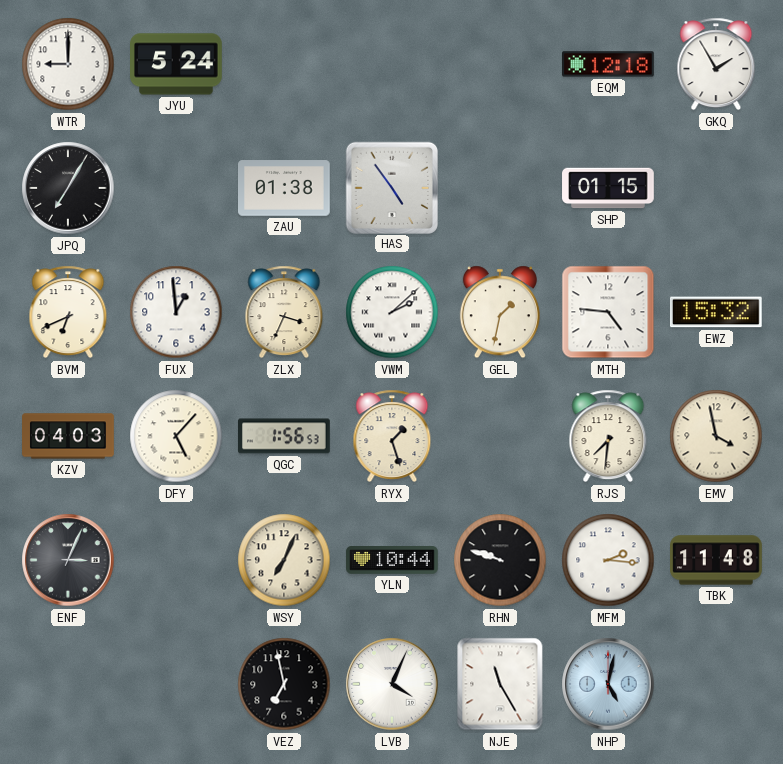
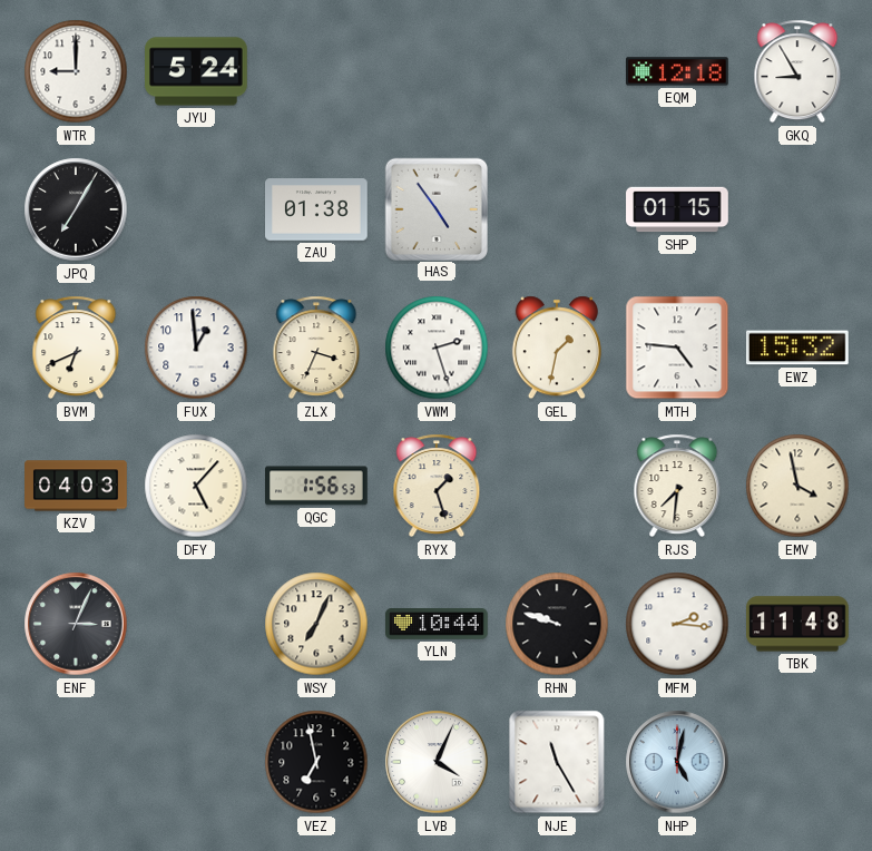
GKQ: 1:55 -> 8:55 (797, 71)
VWM: 2:08 -> 2:27 (437, 348)
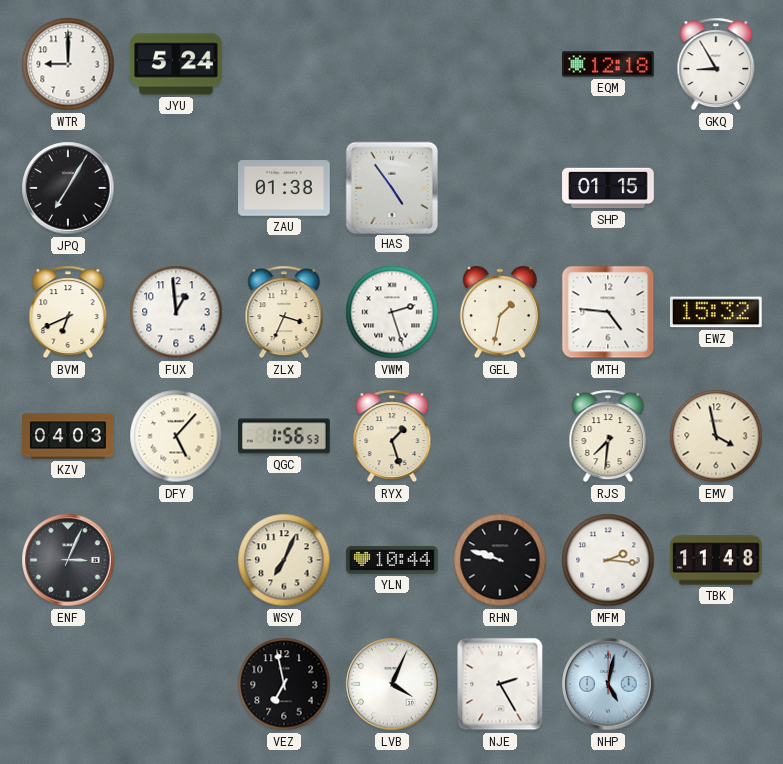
NJE: 11:25 -> 2:25 (500, 684)
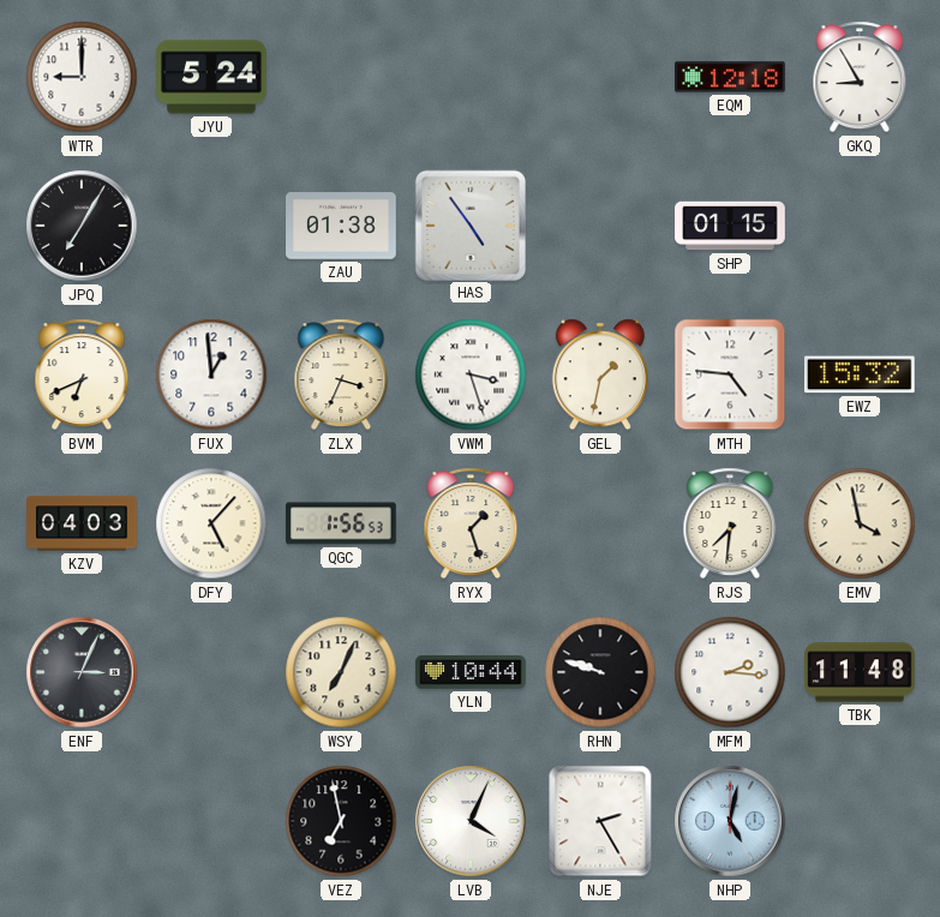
VWM: 2:27 -> 3:27 (471, 374)
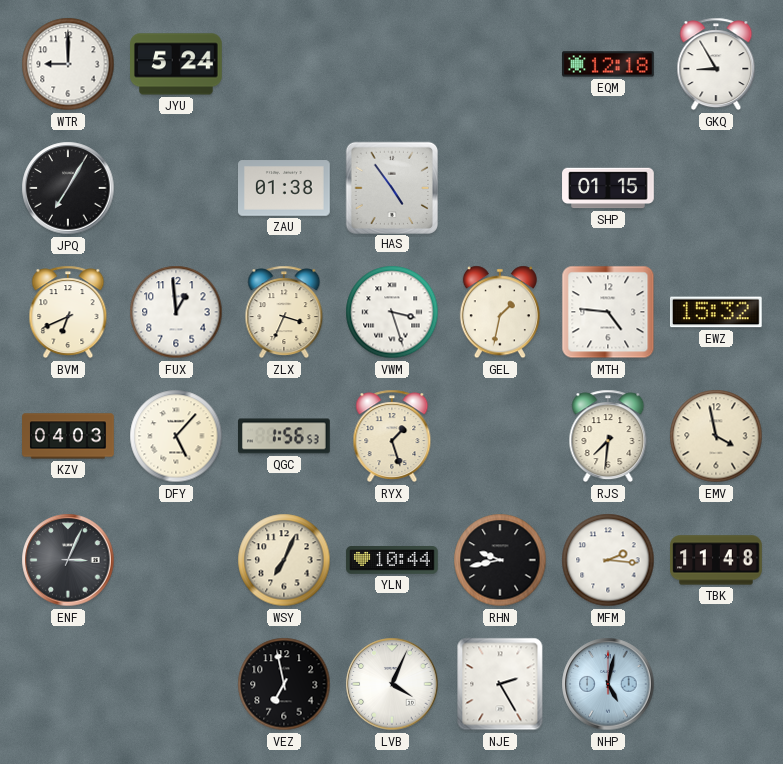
RHN: 9:48 -> 9:43 (500, 560)
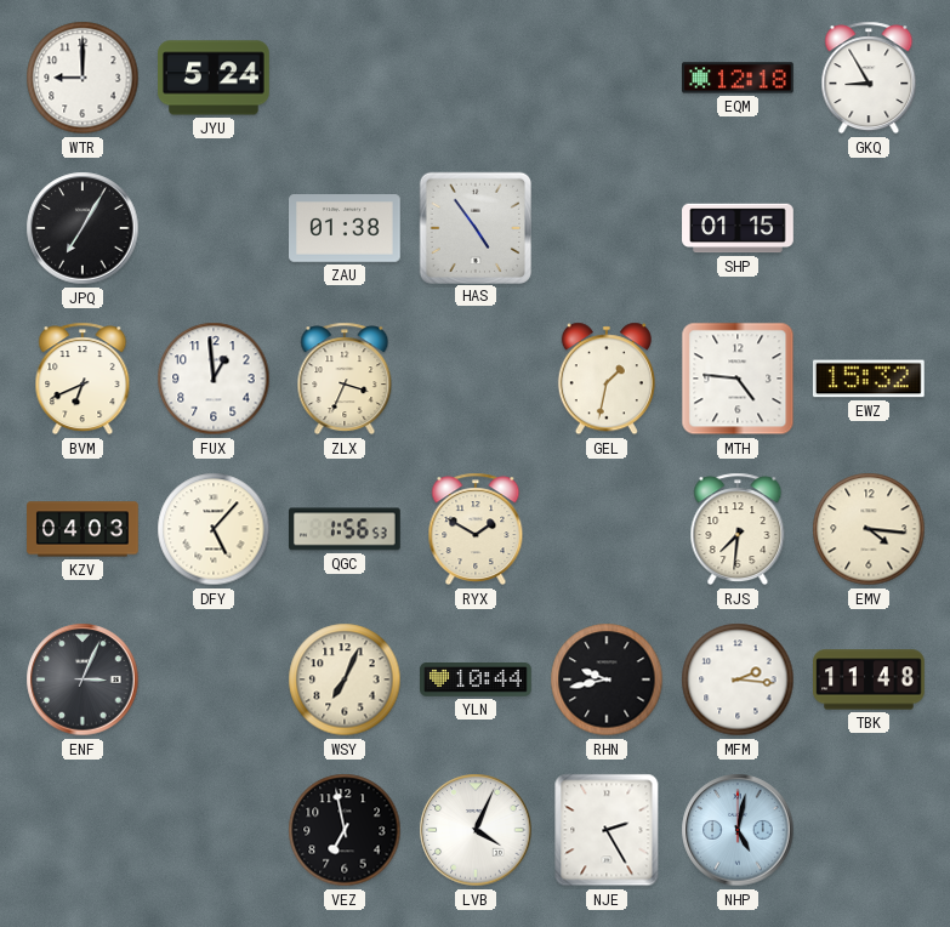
VWM: 3:27 -> none (392, 312)
RYX: 1:27 -> 1:50 (476, 529)
EMV: 3:58 -> 4:16 (869, 529)
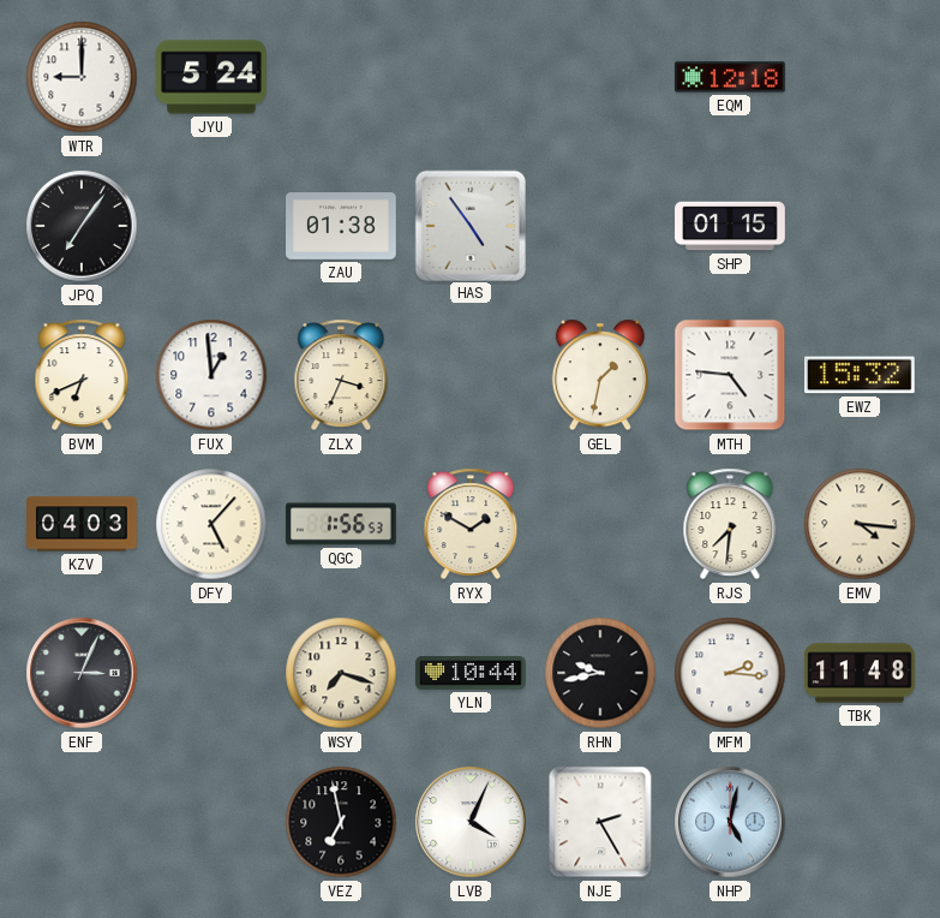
GKQ: 8:55 -> none (869, 78)
JPQ: 7:05 -> 7:06 (82, 226)
WSY: 7:04 -> 7:18 (341, 673)
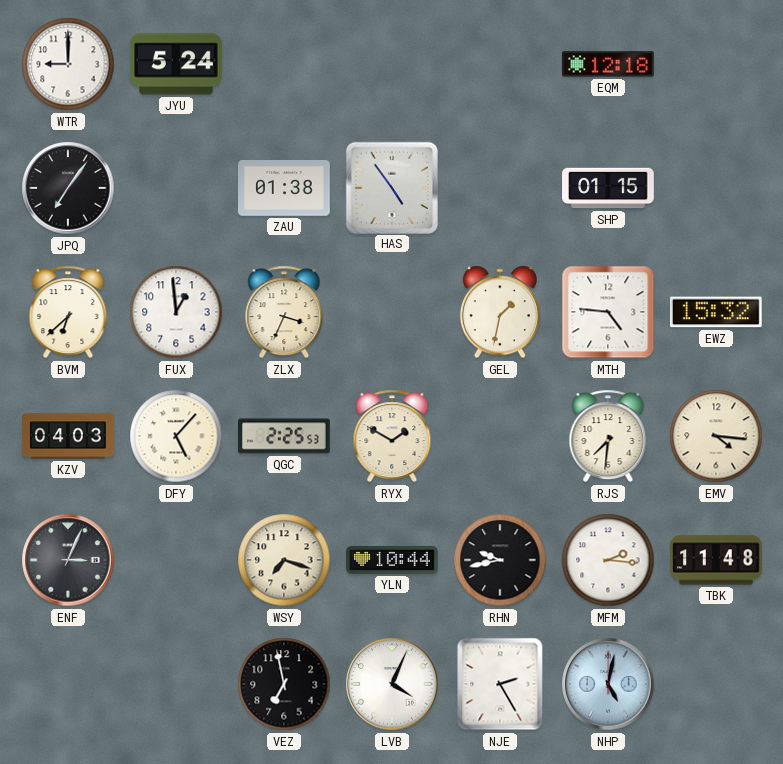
BVM: 6:41 -> 6:38 (68, 312)
QGC: 1:56 -> 2:25 (285, 436)
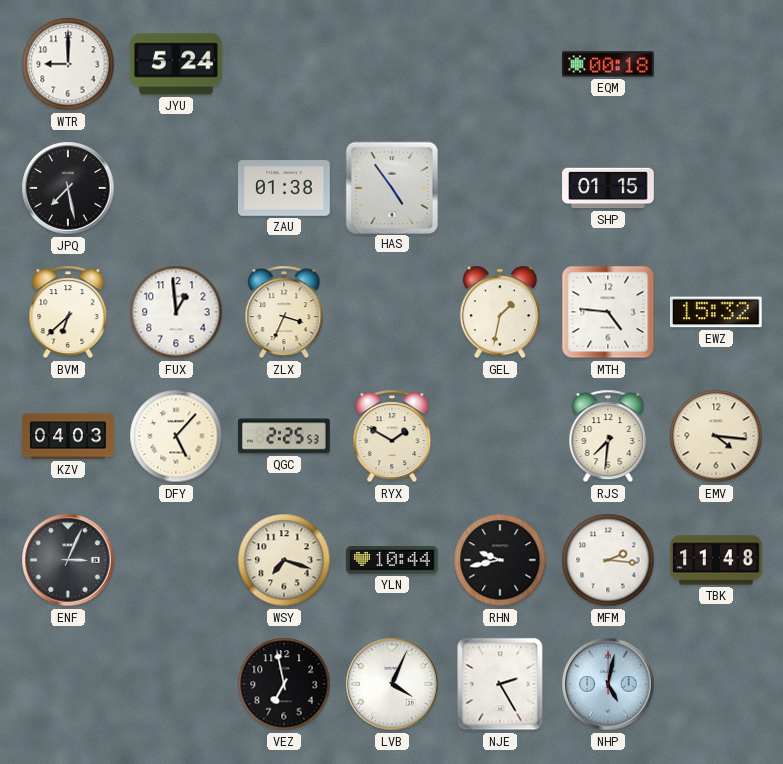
EQM: 12:18 -> 00:18 (608, 64)
JPQ: 7:06 -> 7:28 (68, 188)
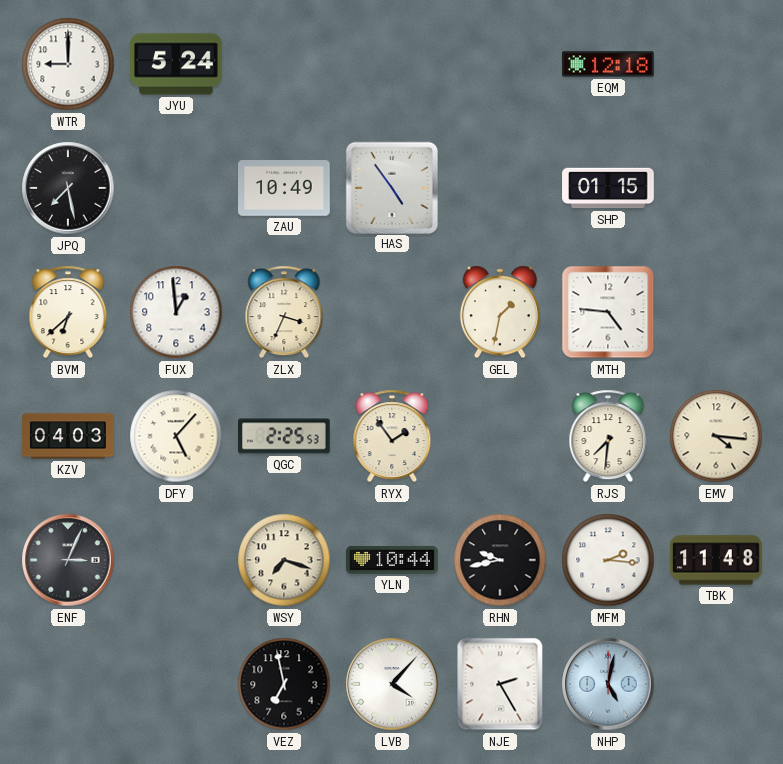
EQM: 00:18 -> 12:18 (608, 64)
ZAU: 01:38 -> 10:49 (285, 188)
EWZ: 15:32 -> none (716, 312)
RYX: 1:50 -> 1:54 (392, 436)
LVB: 4:04 -> 4:07 (392, 684)
